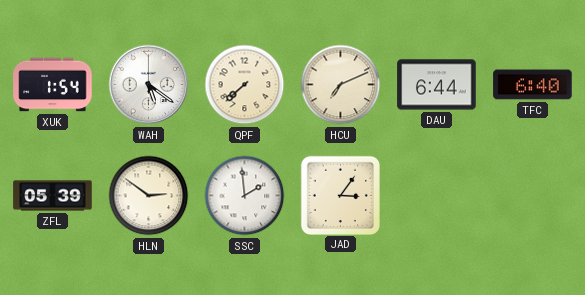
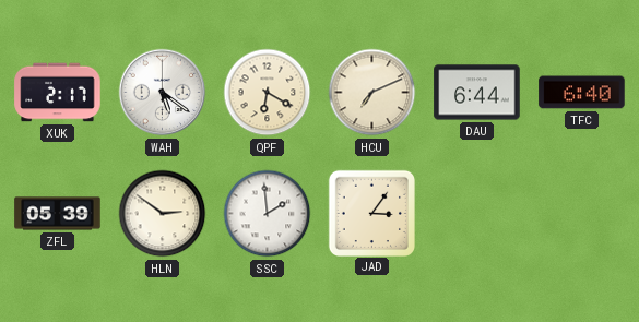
XUK: 1:54 -> 2:17 (58, 93)
QPF: 7:38 -> 6:20 (268, 93)
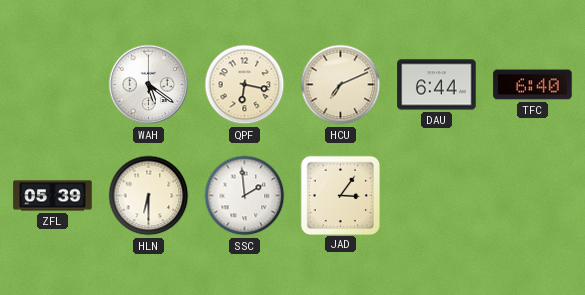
XUK: 2:17 -> none (58, 93)
QPF: 6:20 -> 6:17 (245, 85)
HLN: 2:51 -> 6:30 (149, 196)
